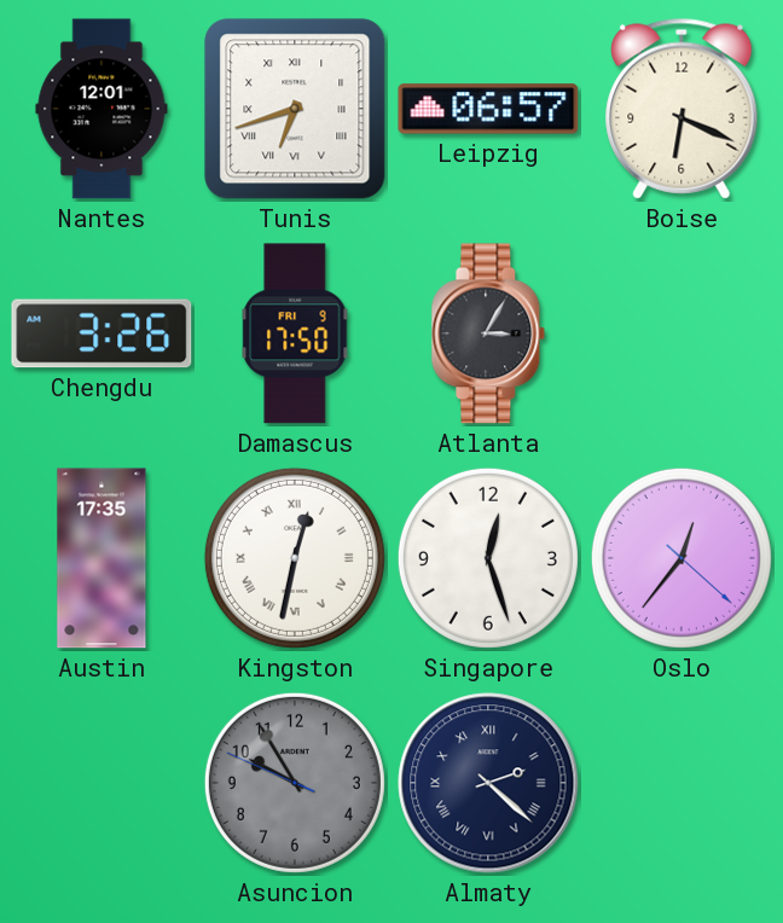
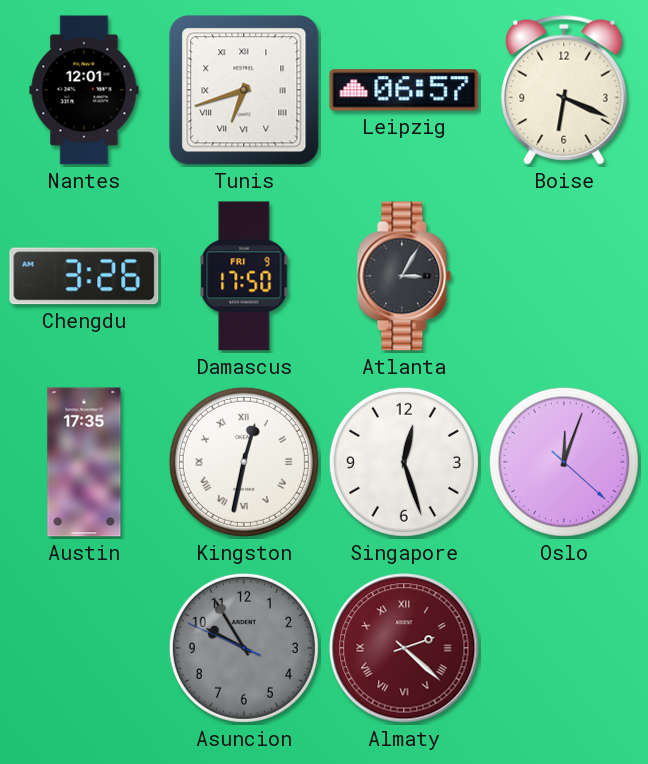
Oslo: 12:36 -> 12:03 (564, 462)
Almaty dial: navy -> burgundy (404, 648)
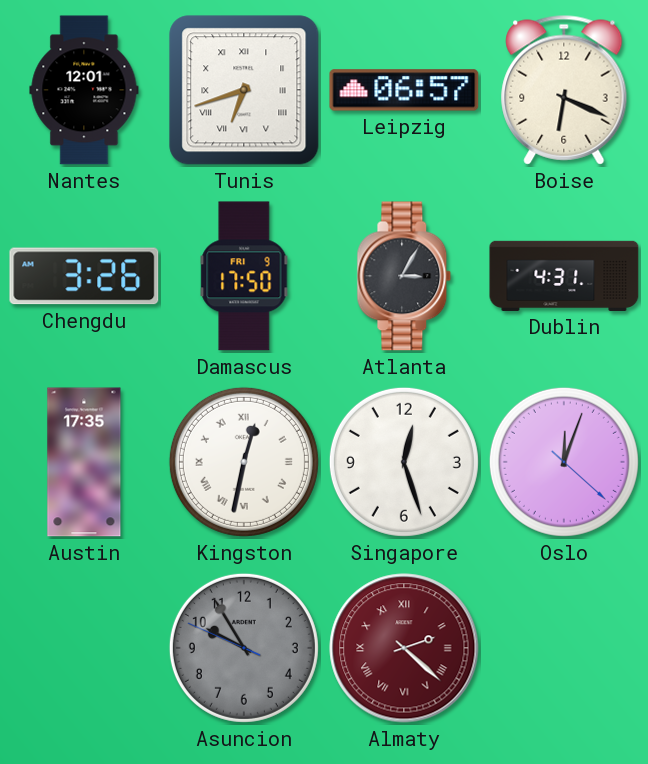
Dublin: none -> 4:31 (564, 276)
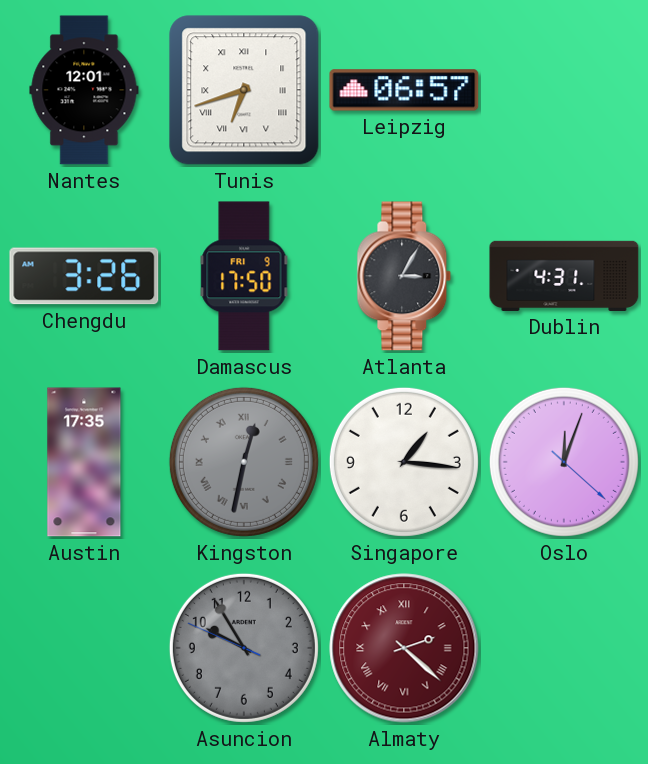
Boise: 6:19 -> none (564, 90)
Kingston dial: white -> grey (244, 462)
Singapore: 12:27 -> 1:16 (404, 462)
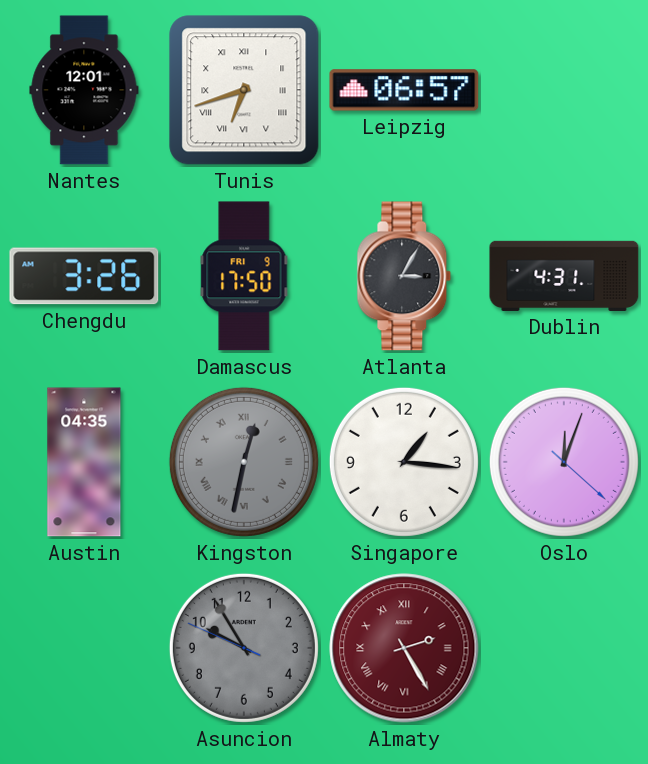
Austin: 17:35 -> 04:35 (84, 462)
Almaty: 2:22 -> 2:25 (404, 648)
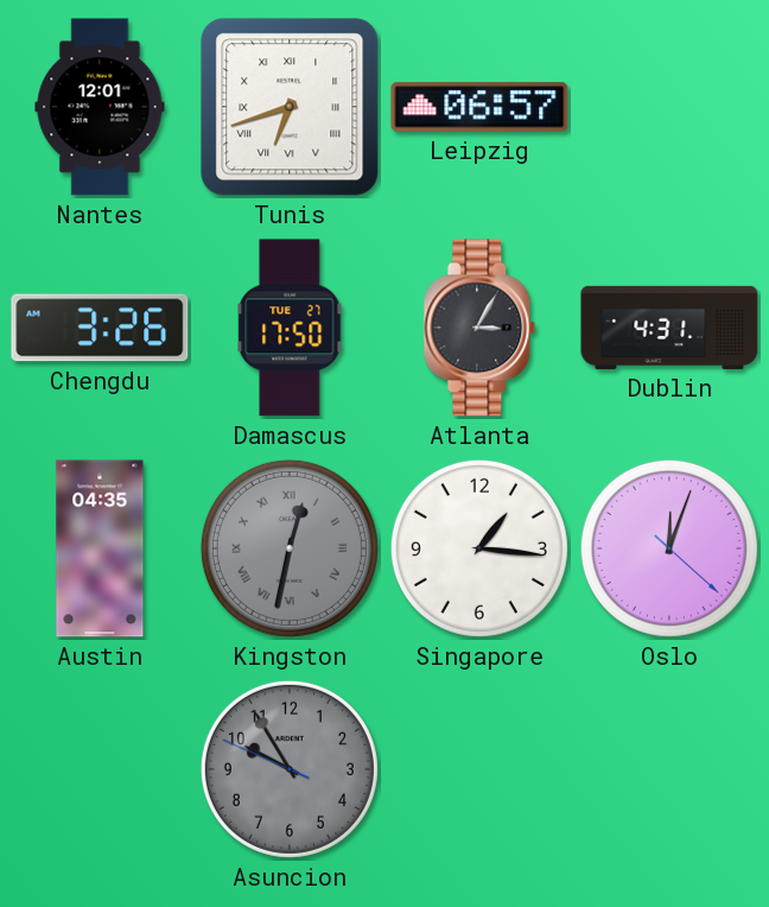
Damascus date: FRI 9 -> TUE 27 (290, 328)
Almaty: 2:25 -> none (404, 648)
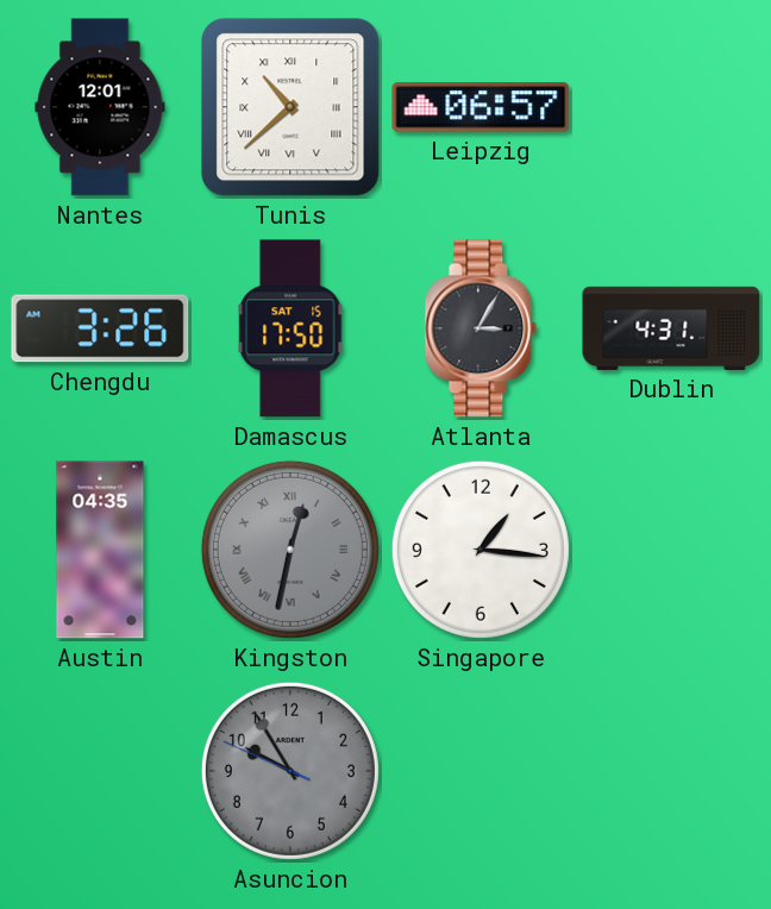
Tunis: 6:42 -> 10:38 (290, 107)
Damascus date: TUE 27 -> SAT 15 (290, 328)
Oslo: 12:03 -> none (669, 548)
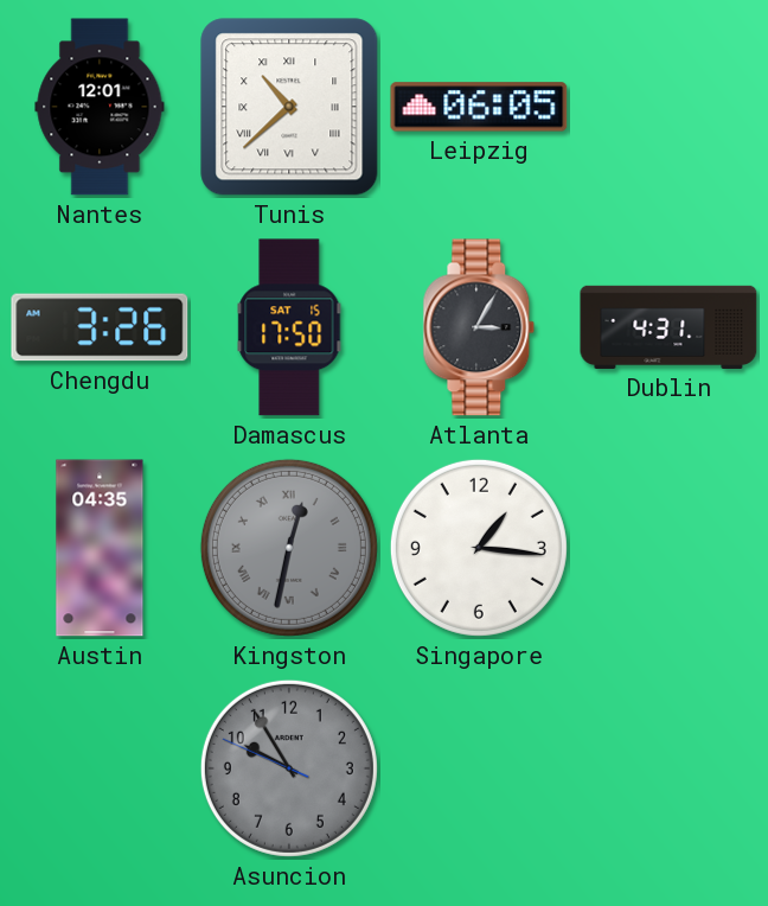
Leipzig: 06:57 -> 06:05 (479, 107)
